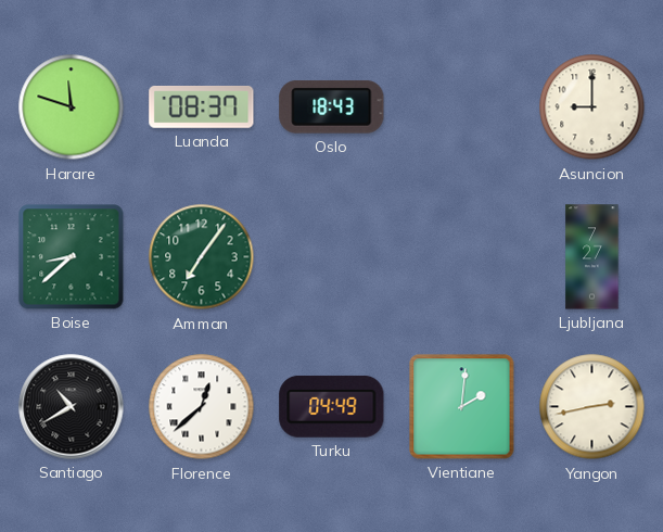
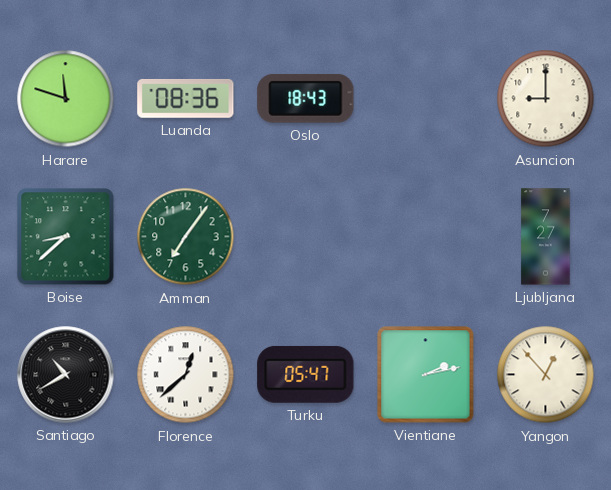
Luanda: 08:37 -> 08:36 (186, 99)
Turku: 04:49 -> 05:47 (306, 374)
Vientiane: 2:01 -> 2:13 (426, 375)
Yangon: 2:43 -> 12:53 (546, 375)
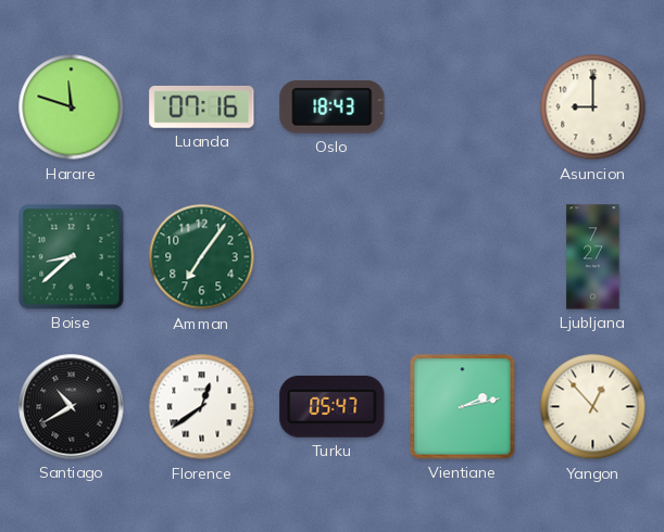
Luanda: 08:36 -> 07:16 (202, 107)
Florence: 12:38 -> 12:39 (202, 407)
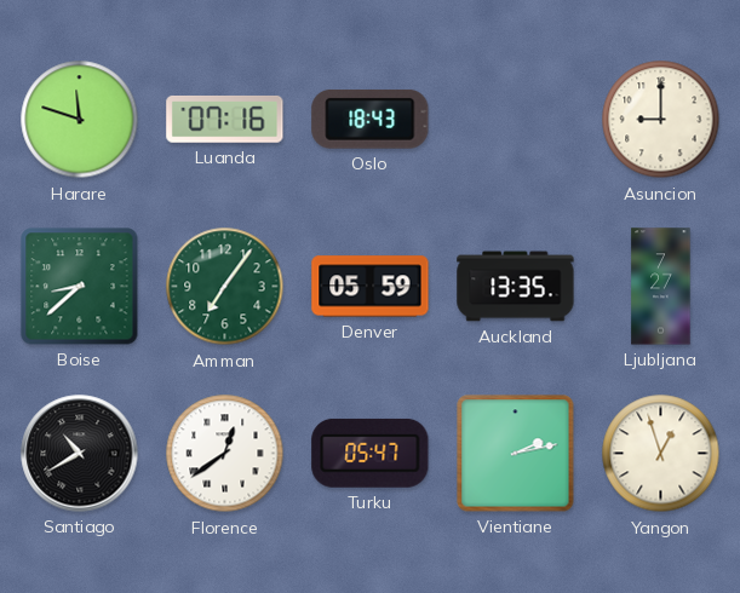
Denver: none -> 05:59 (371, 287)
Auckland: none -> 13:35 (516, 287)
Yangon: 12:53 -> 12:57 (661, 454)
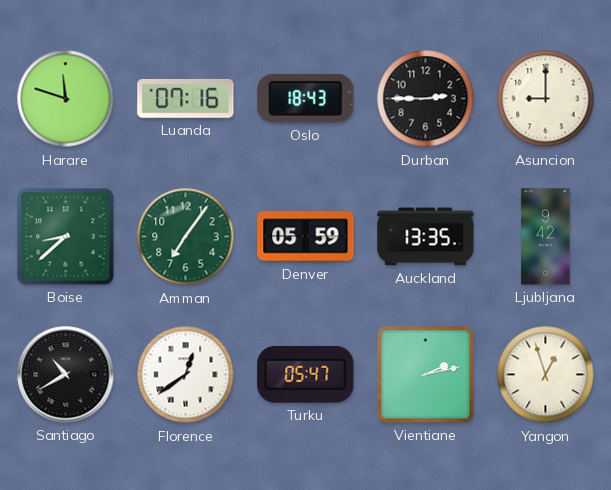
Durban: none -> 2:45 (426, 99)
Ljubljana: 7:27 -> 9:42 (546, 237)
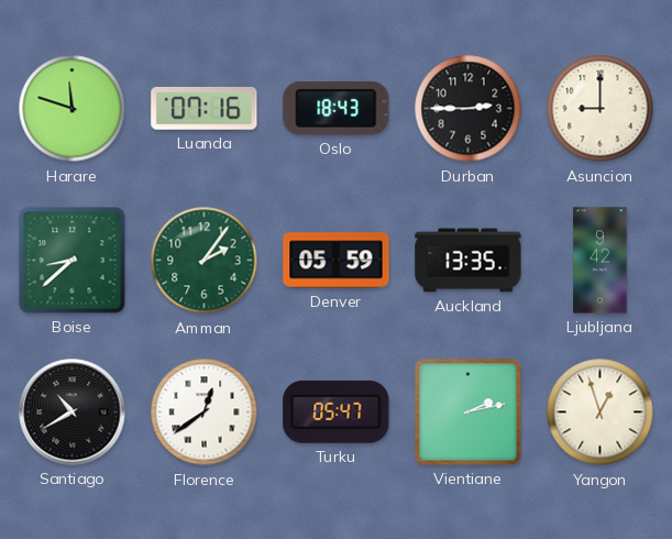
Amman: 7:06 -> 2:06 (205, 261)
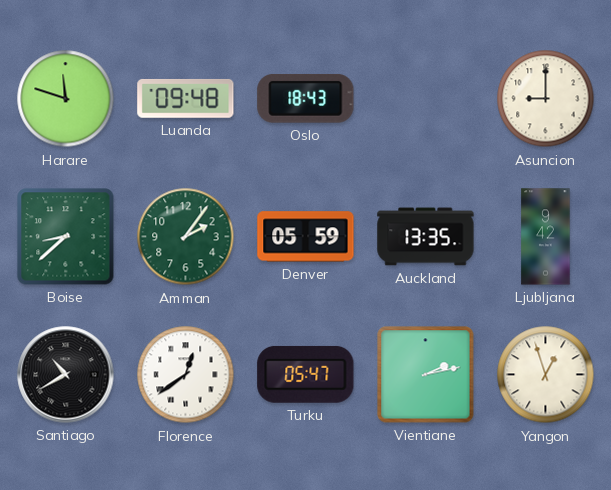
Luanda: 07:16 -> 09:48 (186, 99)
Durban: 2:45 -> none (469, 109)
